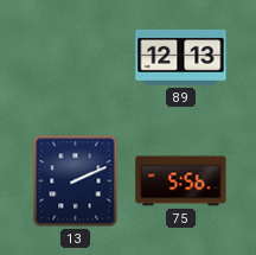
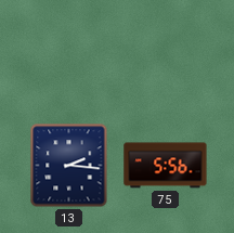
89: 12:13 -> none (181, 57)
13: 2:11 -> 2:16 (69, 166)
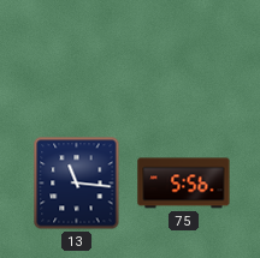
13: 2:16 -> 11:16 (77, 184)
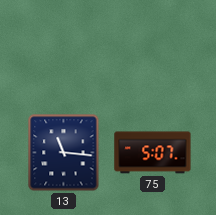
75: 5:56 -> 5:07 (153, 153)
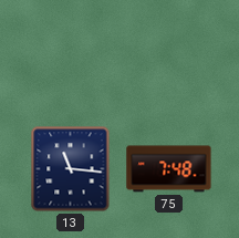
75: 5:07 -> 7:48 (169, 169)
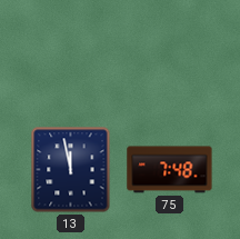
13: 11:16 -> 11:58 (71, 170)
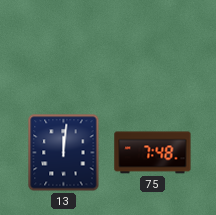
13: 11:58 -> 12:01 (64, 153)
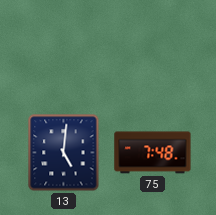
13: 12:01 -> 5:01 (64, 153)
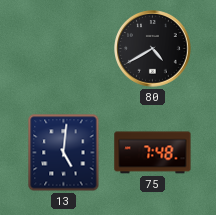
80: none -> 4:40 (153, 49)
